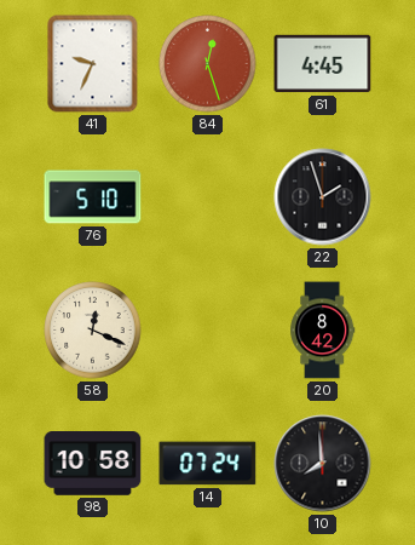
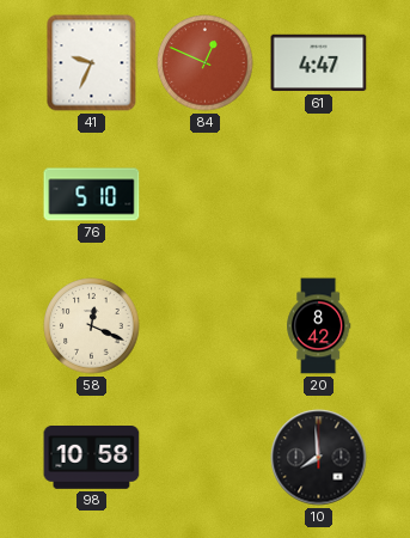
84: 12:27 -> 12:49 (206, 63)
61: 4:45 -> 4:47 (319, 63)
22: 1:57 -> none (323, 197)
14: 07:24 -> none (208, 464)
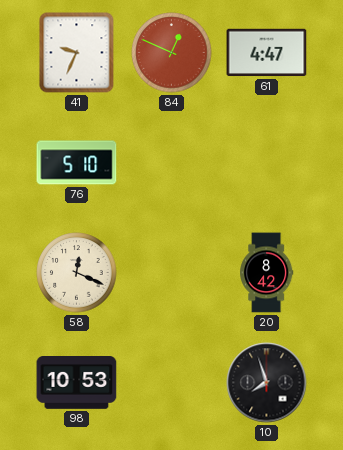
98: 10:58 -> 10:53 (77, 383)
10: 7:59 -> 7:57 (267, 383)
